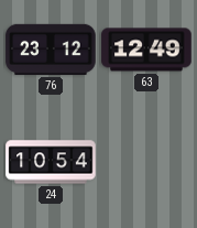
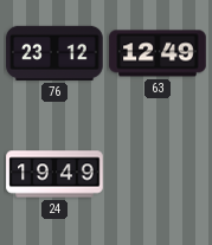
24: 10:54 -> 19:49 (54, 174)
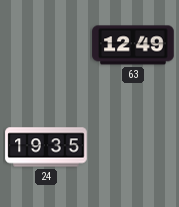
76: 23:12 -> none (54, 53)
24: 19:49 -> 19:35 (46, 147)
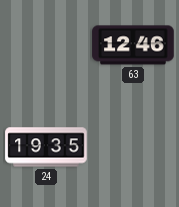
63: 12:49 -> 12:46 (133, 45)
